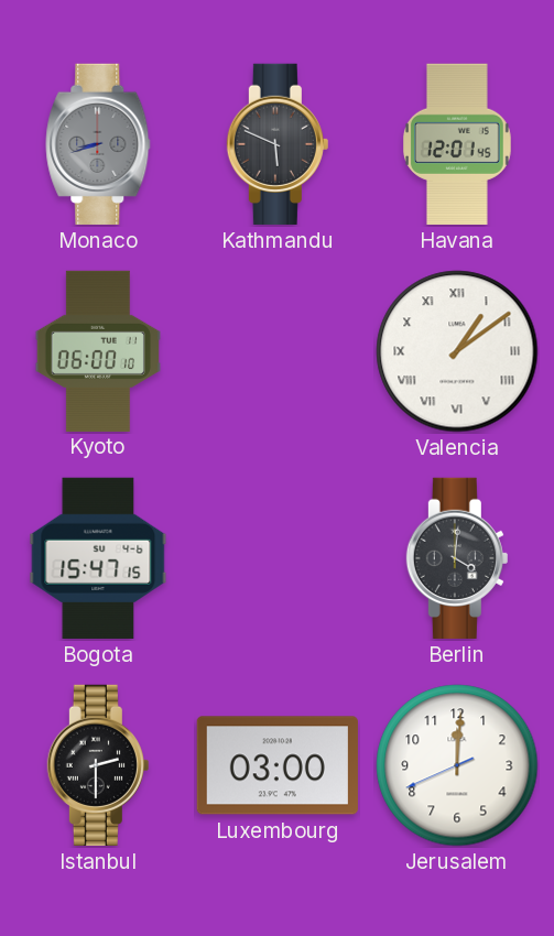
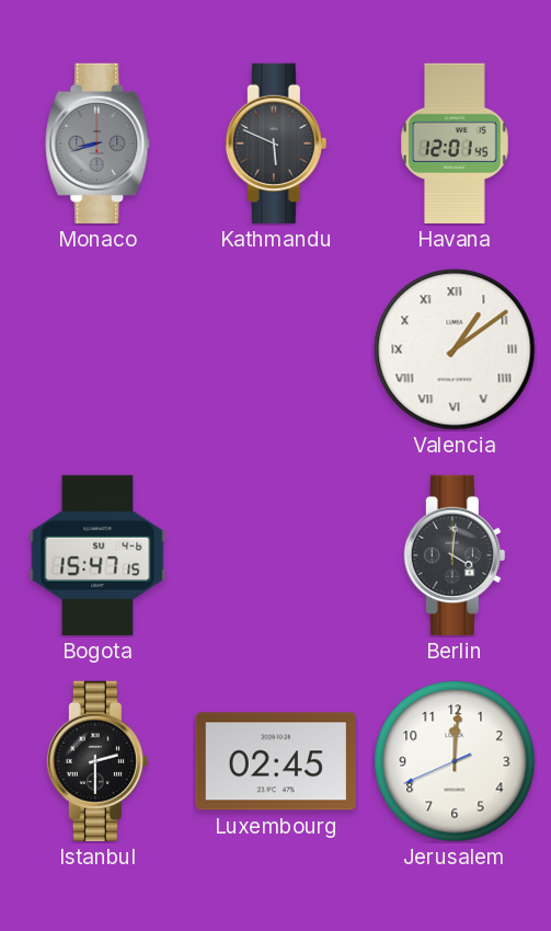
Kyoto: 06:00 -> none (98, 350)
Luxembourg: 03:00 -> 02:45 (276, 761)
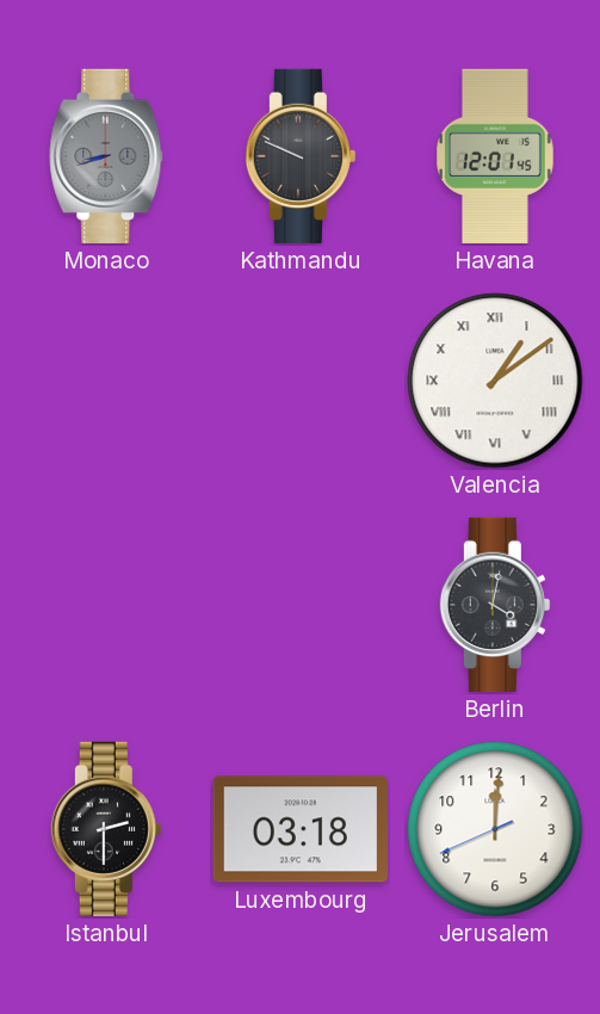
Kathmandu: 5:49 -> 9:49 (301, 156)
Bogota: 15:47 -> none (97, 555)
Berlin: 4:01 -> 4:02 (495, 605)
Luxembourg: 02:45 -> 03:18 (301, 829)
